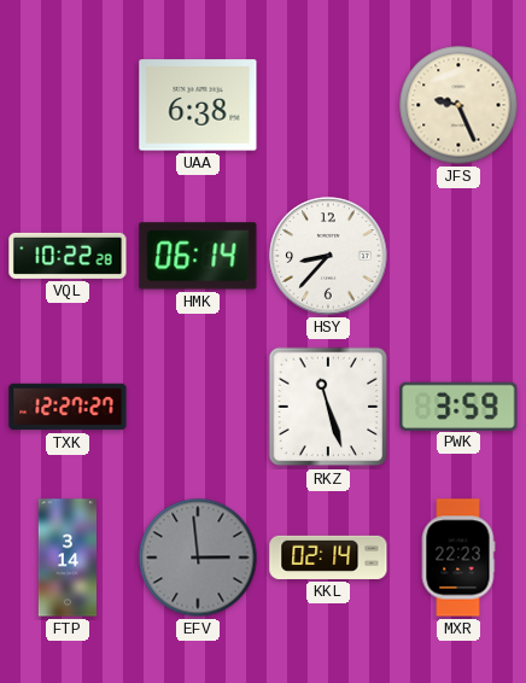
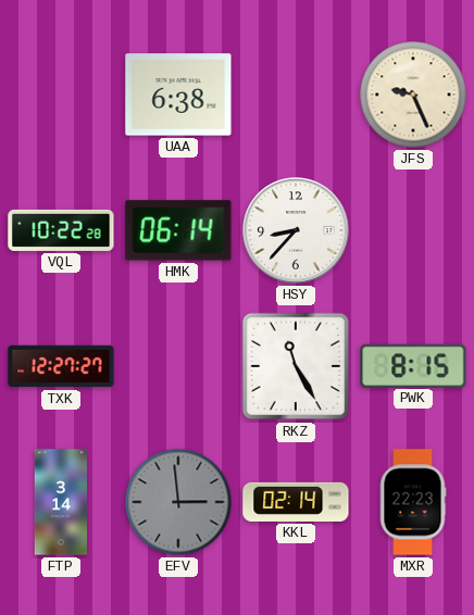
RKZ: 11:27 -> 11:25 (296, 366)
PWK: 3:59 -> 8:15 (413, 365)
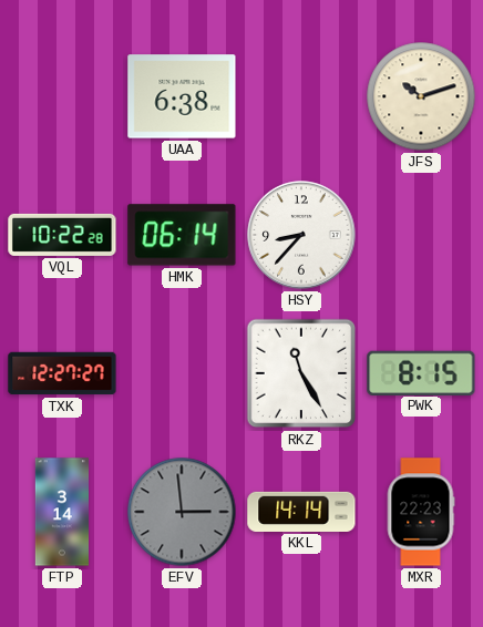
JFS: 9:26 -> 10:12 (421, 96)
KKL: 02:14 -> 14:14 (301, 512)
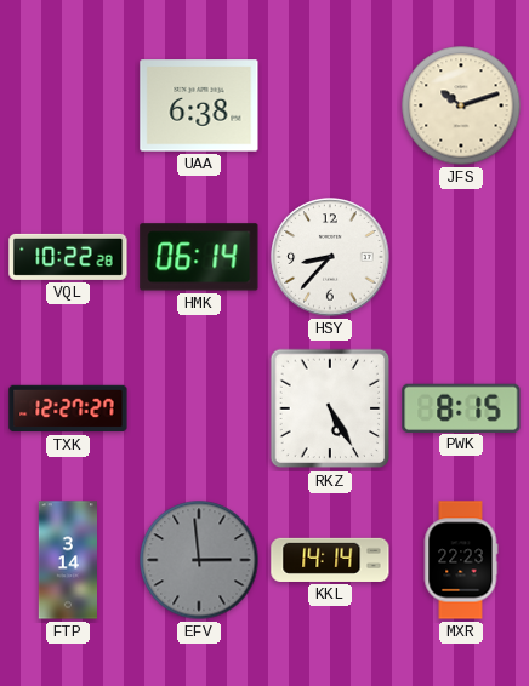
RKZ: 11:25 -> 5:25 (330, 408)
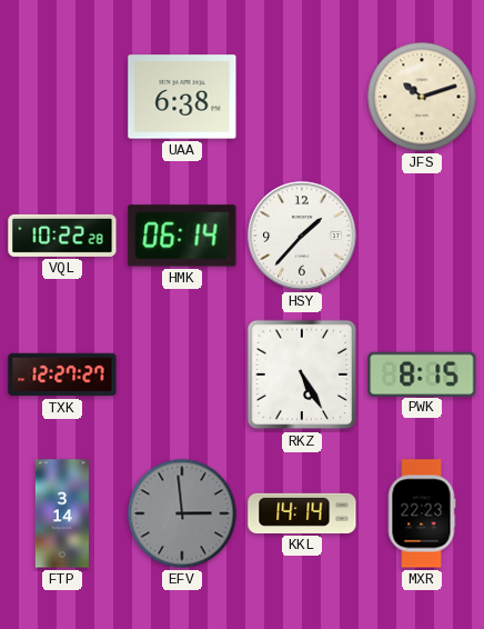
HSY: 8:37 -> 1:37 (302, 236)
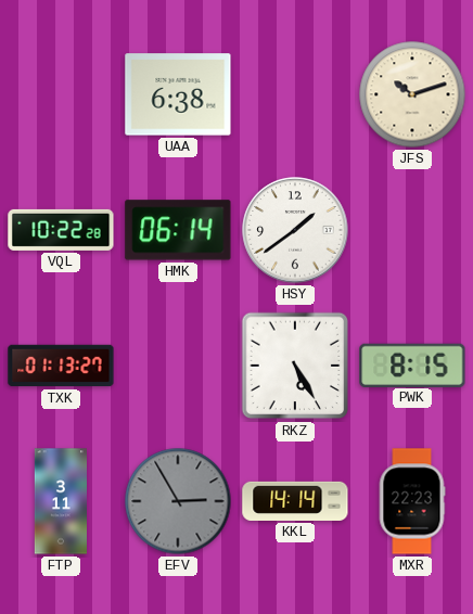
HSY: 1:37 -> 1:39 (295, 230)
TXK: 12:27 -> 01:13 (61, 366)
FTP: 3:14 -> 3:11 (60, 501)
EFV: 2:59 -> 2:55 (178, 501)
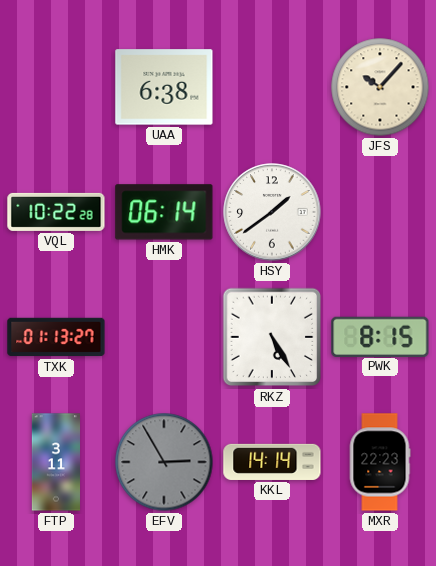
JFS: 10:12 -> 10:07 (380, 87)
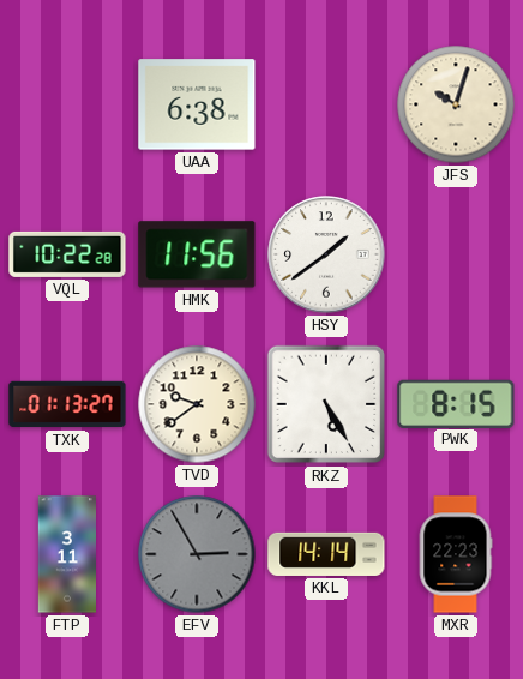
JFS: 10:07 -> 10:03 (456, 104)
HMK: 06:14 -> 11:56 (197, 254)
TVD: none -> 9:39 (197, 404)
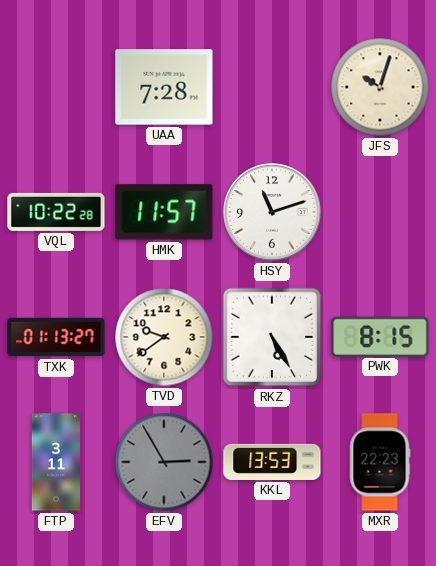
UAA: 6:38 -> 7:28 (164, 87)
HMK: 11:56 -> 11:57 (164, 212)
HSY: 1:39 -> 11:12 (272, 212)
KKL: 14:14 -> 13:53 (272, 462)
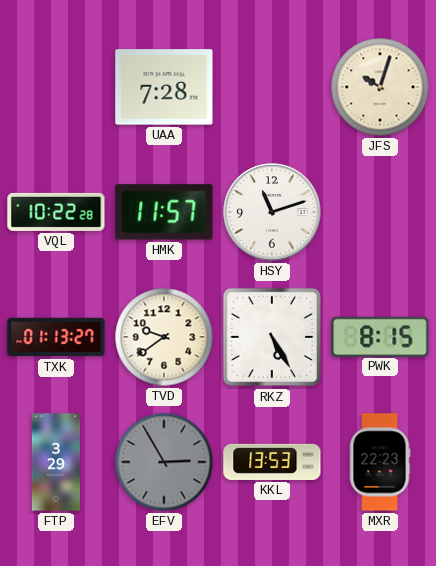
FTP: 3:11 -> 3:29 (55, 462)
